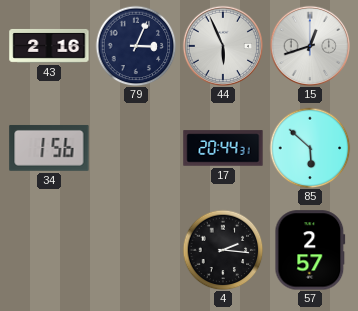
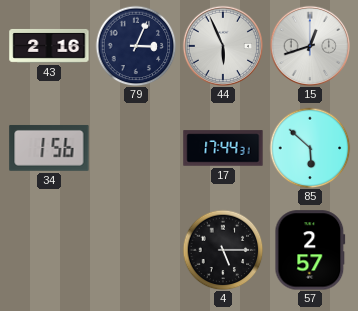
17: 20:44 -> 17:44 (223, 148)
4: 2:16 -> 5:15 (223, 250)
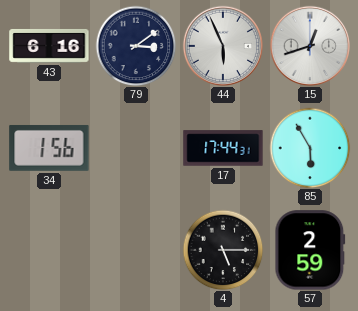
43: 2:16 -> 6:16 (49, 46)
79: 3:04 -> 3:09 (136, 46)
85: 5:52 -> 5:55 (310, 148)
57: 2:57 -> 2:59 (310, 250)
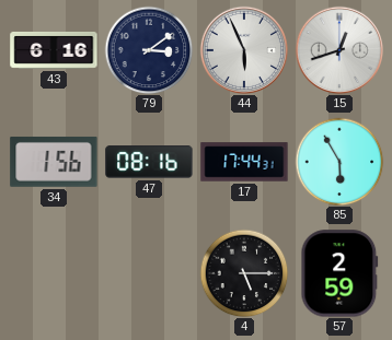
47: none -> 08:16 (149, 162)
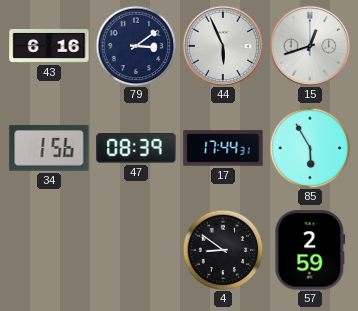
47: 08:16 -> 08:39 (136, 148)
4: 5:15 -> 8:51 (223, 250)
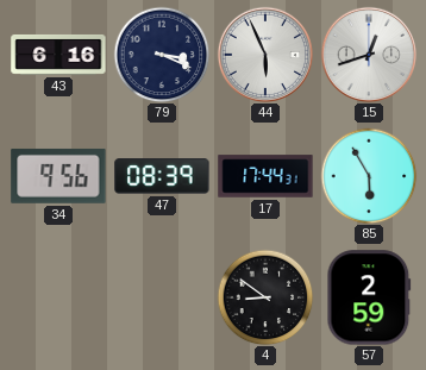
79: 3:09 -> 3:19 (162, 55)
34: 1:56 -> 9:56 (58, 176)
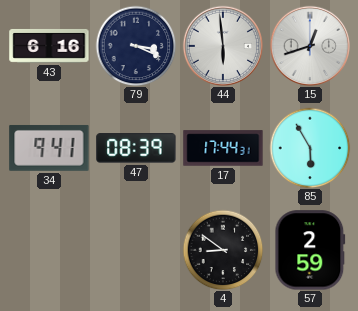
44: 5:56 -> 5:59 (222, 45)
34: 9:56 -> 9:41 (49, 148)
